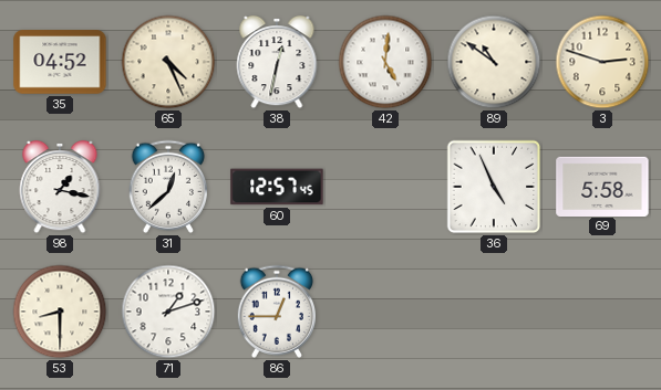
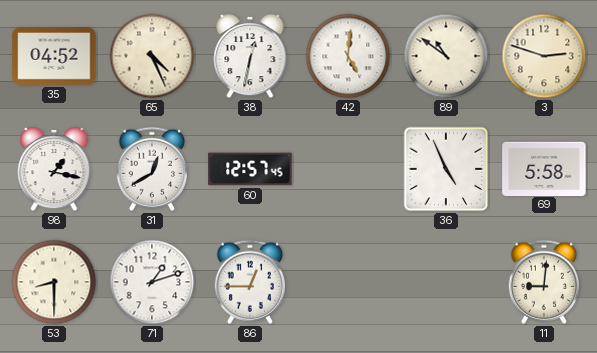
31: 12:38 -> 12:40 (151, 169)
11: none -> 9:01 (543, 282)
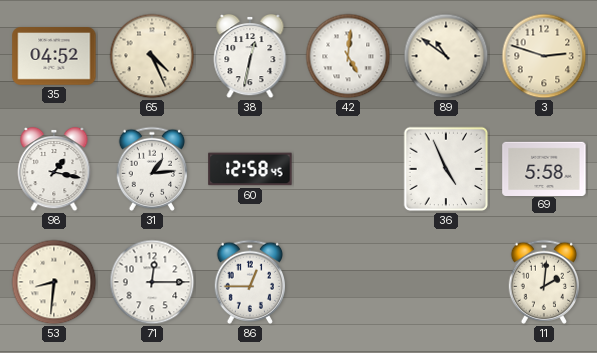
31: 12:40 -> 1:14 (151, 169)
60: 12:57 -> 12:58 (250, 169)
53: 8:30 -> 8:31 (54, 282)
71: 1:12 -> 12:15 (152, 282)
11: 9:01 -> 2:01 (543, 282)
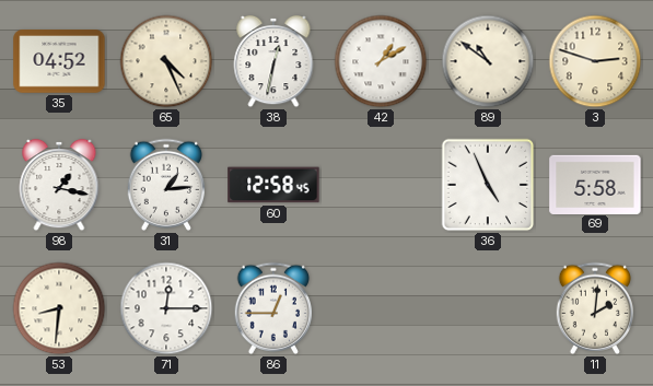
42: 5:01 -> 1:10 (381, 61)
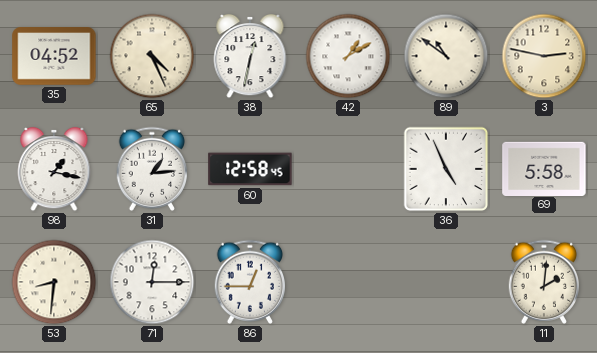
3: 2:48 -> 2:47 (544, 56)
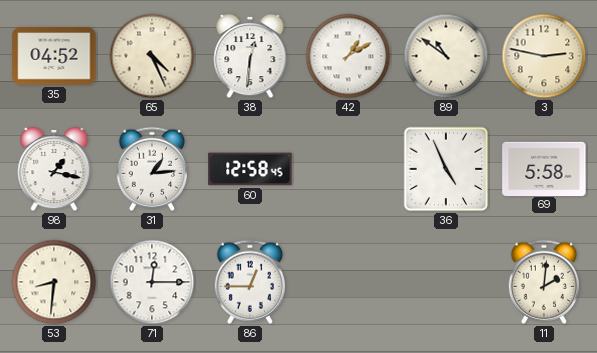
38: 12:32 -> 12:31 (250, 56)
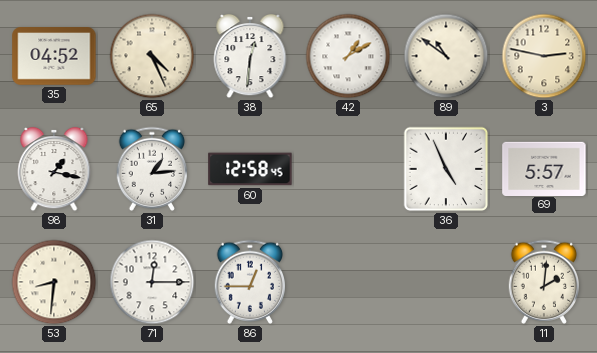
69: 5:58 -> 5:57 (544, 168)
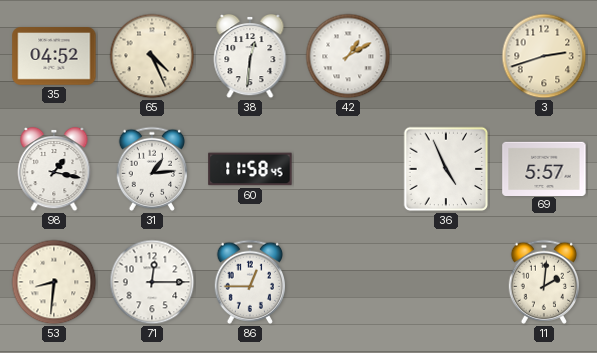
89: 10:51 -> none (446, 56)
3: 2:47 -> 2:42 (544, 56)
60: 12:58 -> 11:58 (250, 169)
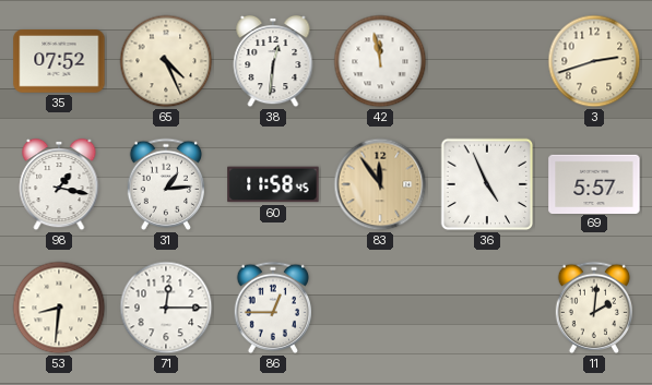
35: 04:52 -> 07:52 (59, 61)
42: 1:10 -> 11:58 (380, 61)
83: none -> 11:54 (380, 184)
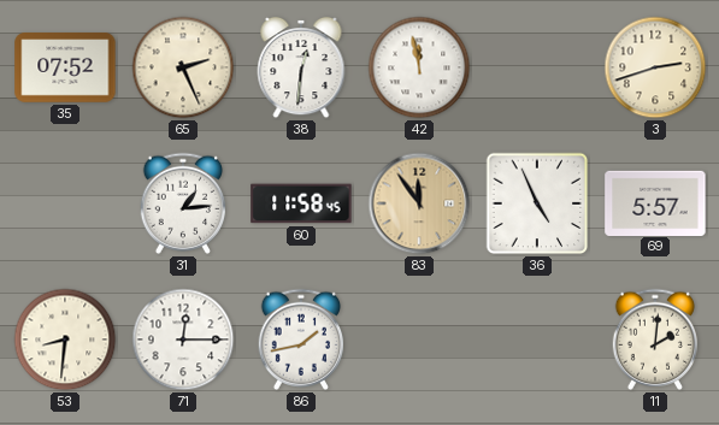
65: 4:26 -> 2:26 (183, 67)
98: 1:17 -> none (59, 184)
86: 12:45 -> 1:43 (300, 340)
